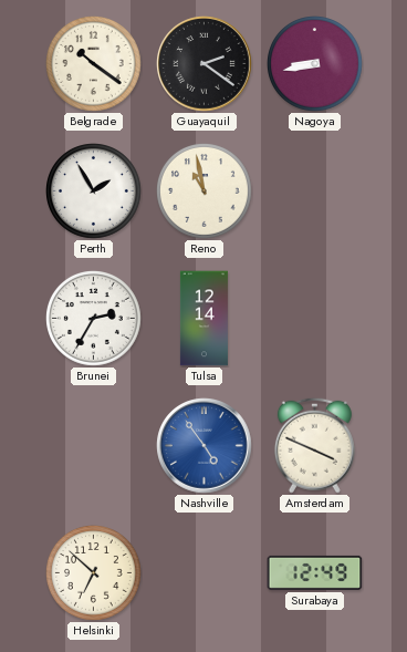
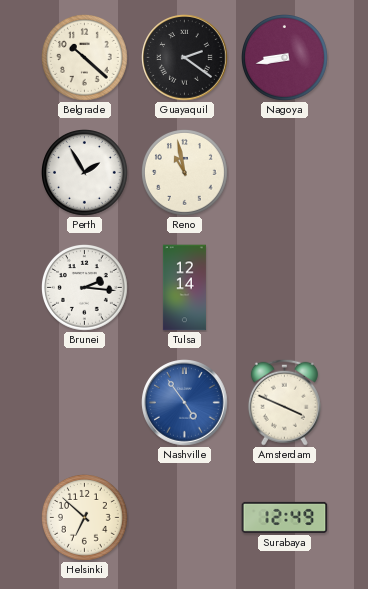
Belgrade: 10:21 -> 10:22 (85, 58)
Brunei: 2:35 -> 2:16 (85, 288)
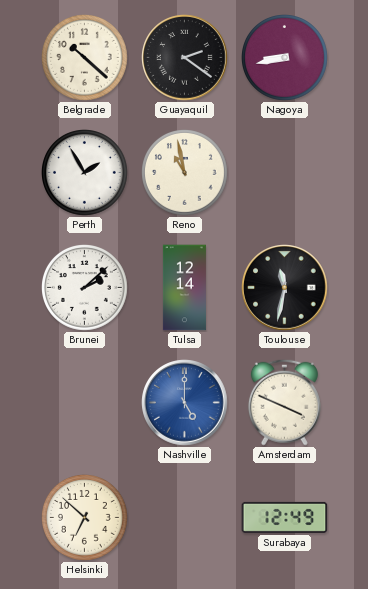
Brunei: 2:16 -> 2:08 (85, 288)
Toulouse: none -> 11:32 (285, 288)
Nashville: 4:54 -> 5:00 (185, 403)
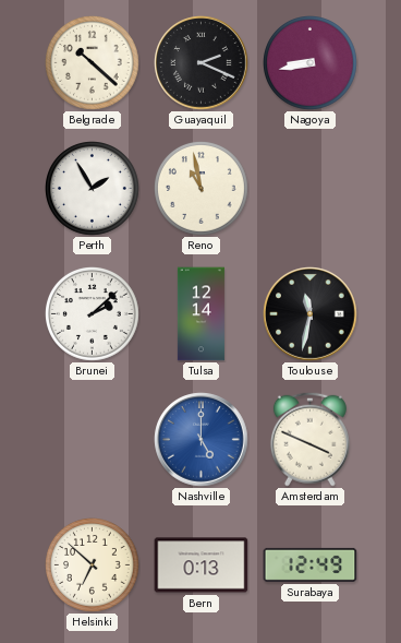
Guayaquil: 2:21 -> 2:19 (202, 63)
Bern: none -> 0:13 (202, 565)
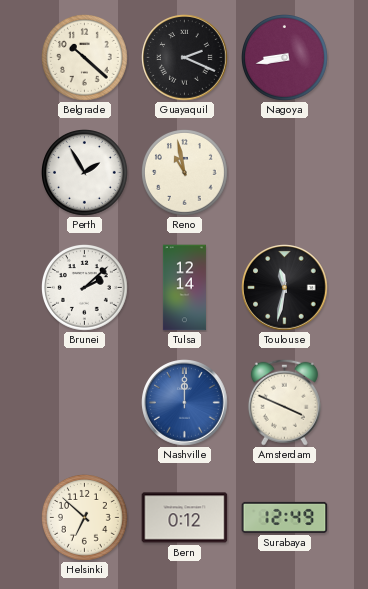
Nashville: 5:00 -> 12:00 (185, 403)
Bern: 0:13 -> 0:12 (185, 518)
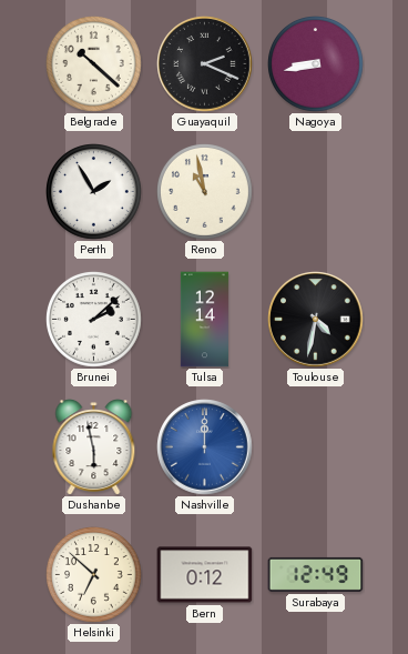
Toulouse: 11:32 -> 4:32 (316, 320)
Dushanbe: none -> 5:58 (94, 447)
Amsterdam: 3:49 -> none (284, 402)
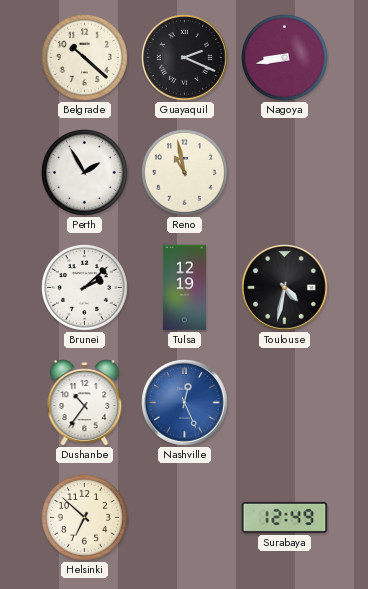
Tulsa: 12:14 -> 12:19 (184, 288)
Dushanbe: 5:58 -> 10:36 (85, 403)
Nashville: 12:00 -> 12:26 (185, 403)
Bern: 0:12 -> none (205, 575)
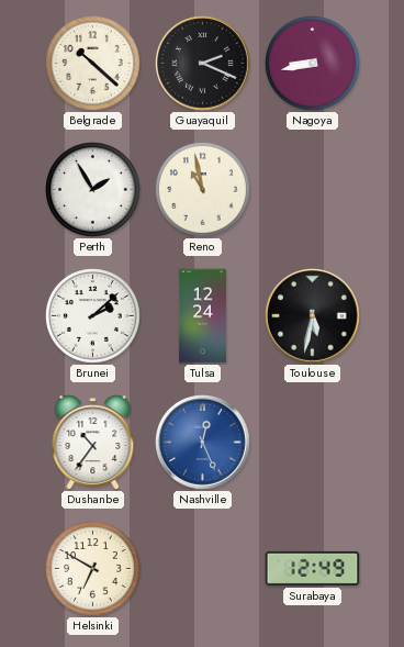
Tulsa: 12:19 -> 12:24 (202, 316)
Toulouse: 4:32 -> 5:32 (313, 316)
Helsinki: 6:52 -> 6:50 (93, 569)
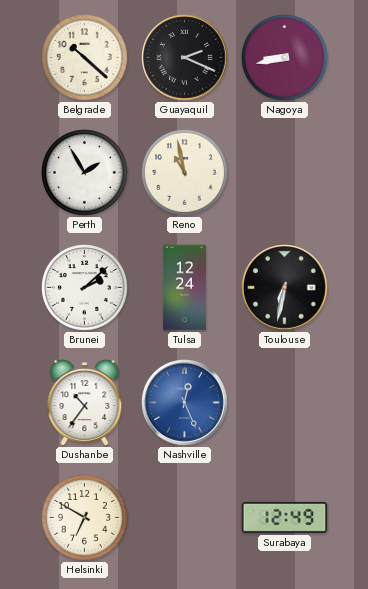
Toulouse: 5:32 -> 6:32 (285, 288)
